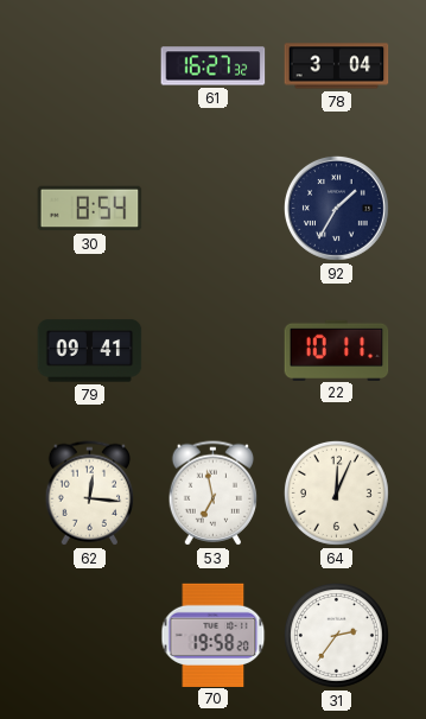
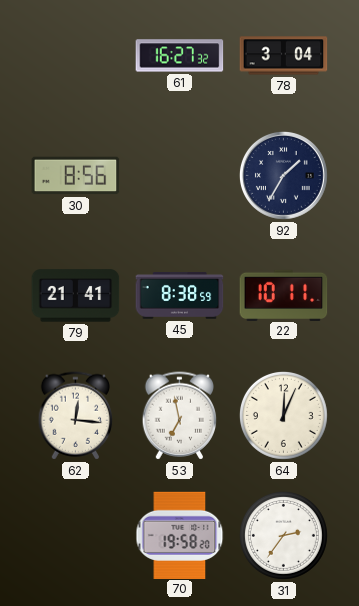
30: 8:54 -> 8:56 (76, 176)
79: 09:41 -> 21:41 (76, 296)
45: none -> 8:38 (180, 296)
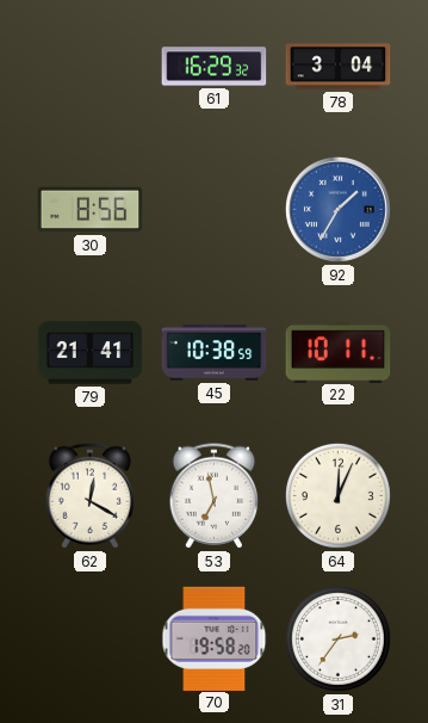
61: 16:27 -> 16:29 (215, 67)
92 dial: navy -> blue (337, 209)
45: 8:38 -> 10:38 (215, 353)
62: 12:16 -> 12:20 (91, 496)
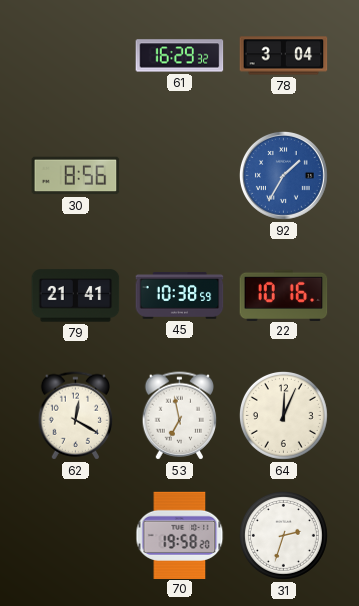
22: 10:11 -> 10:16 (284, 295)
31: 2:36 -> 2:33 (283, 535)
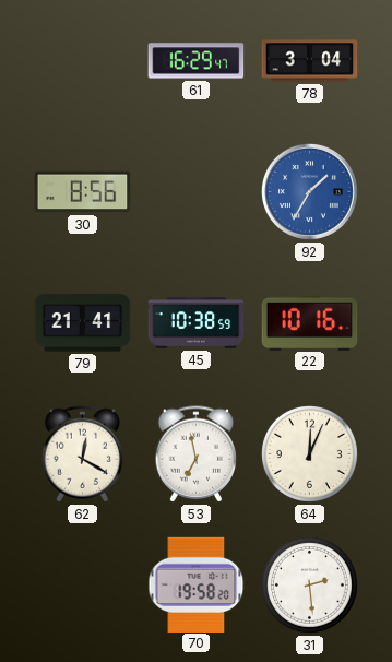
61: 16:29:32 -> 16:29:47 (197, 61)
31: 2:33 -> 2:29 (309, 584)
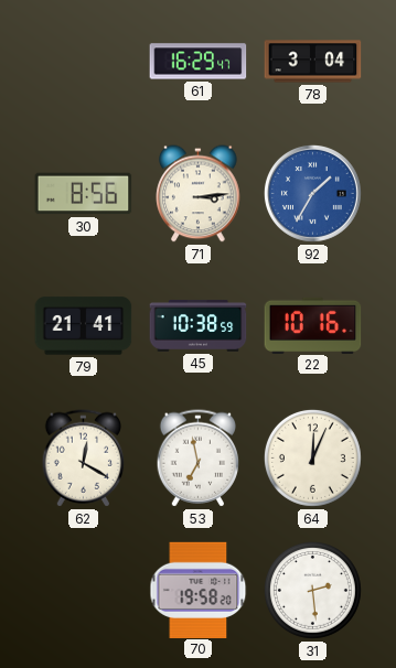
71: none -> 3:14 (199, 194)
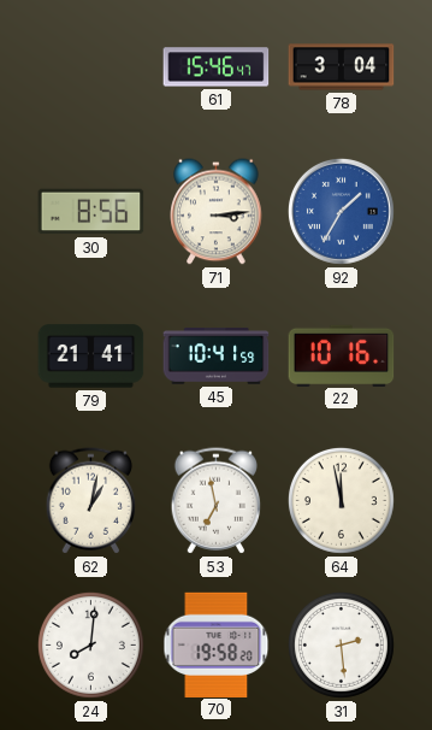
61: 16:29 -> 15:46 (217, 67)
45: 10:38 -> 10:41 (217, 357)
62: 12:20 -> 1:02 (91, 501)
64: 12:04 -> 11:58 (341, 500)
24: none -> 8:01 (90, 644)
